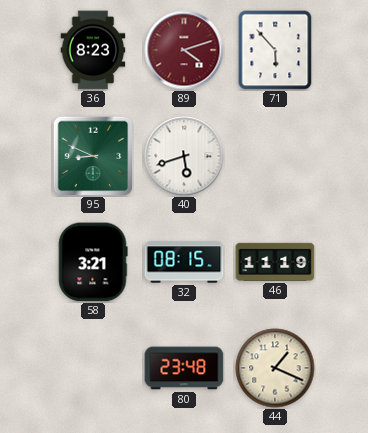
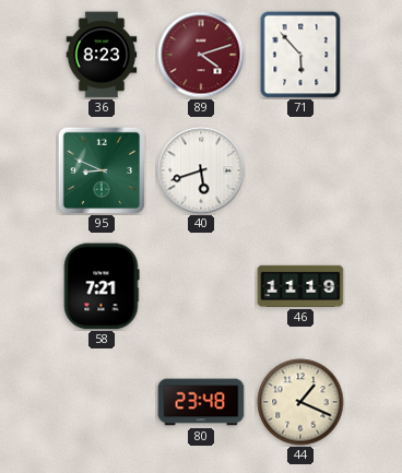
58: 3:21 -> 7:21 (102, 286)
32: 08:15 -> none (184, 262)
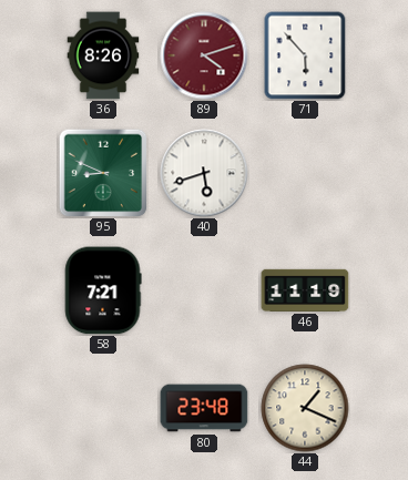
36: 8:23 -> 8:26 (103, 55)
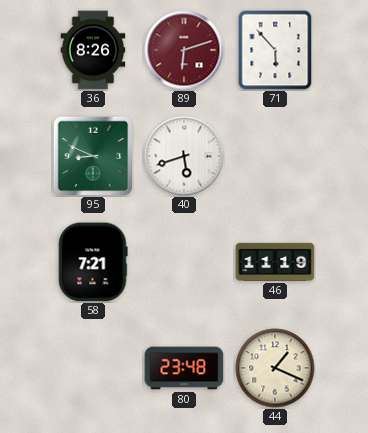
89: 4:12 -> 6:12 (184, 50)
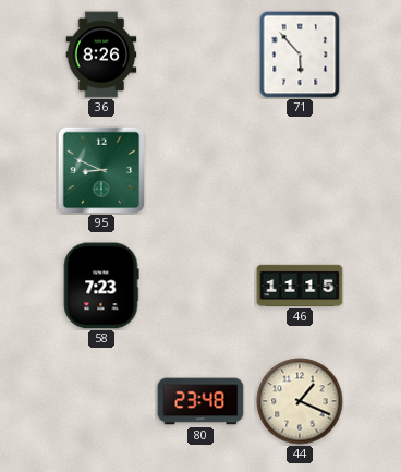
89: 6:12 -> none (184, 50)
40: 5:42 -> none (184, 156)
58: 7:21 -> 7:23 (101, 286)
46: 11:19 -> 11:15 (300, 286)
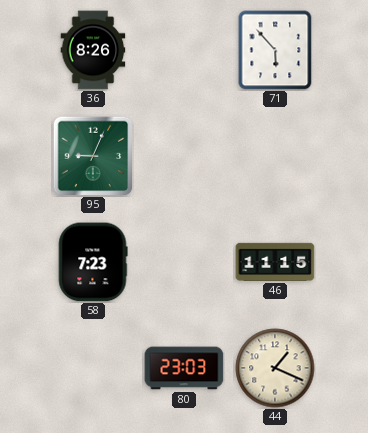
95: 8:49 -> 9:04 (93, 156)
80: 23:48 -> 23:03 (184, 368)
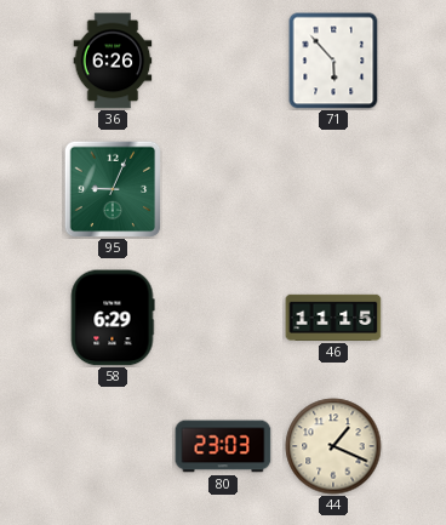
36: 8:26 -> 6:26 (113, 61)
58: 7:23 -> 6:29 (113, 318)
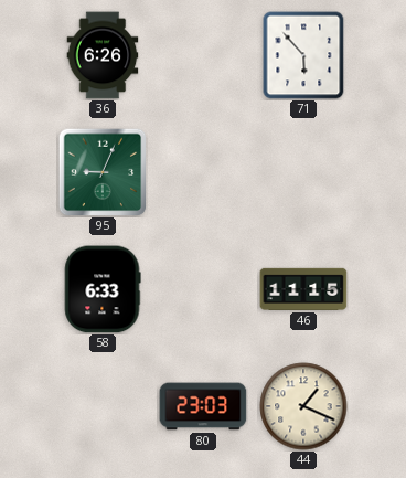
58: 6:29 -> 6:33 (103, 289)
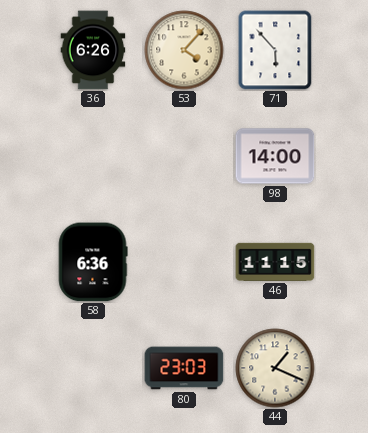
53: none -> 4:07 (184, 50)
95: 9:04 -> none (103, 172)
98: none -> 14:00 (275, 156)
58: 6:33 -> 6:36 (93, 262)
